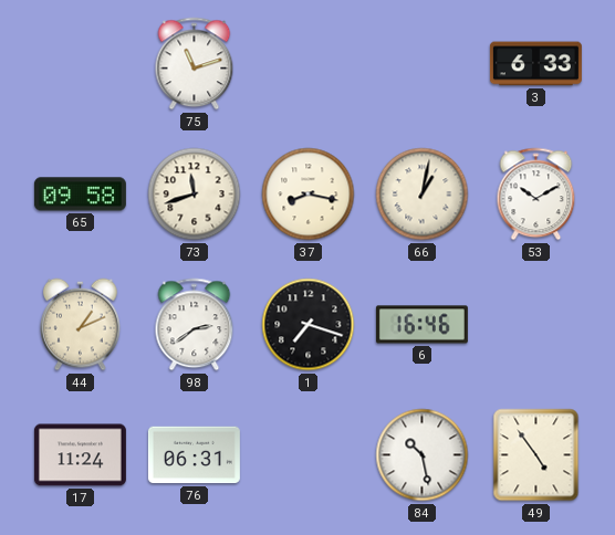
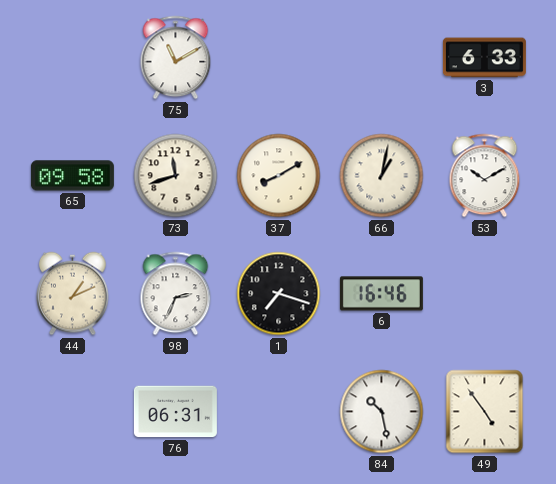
75: 11:12 -> 11:10 (176, 58)
37: 8:17 -> 8:10 (279, 176)
98: 2:39 -> 2:34 (176, 294)
17: 11:24 -> none (80, 455)
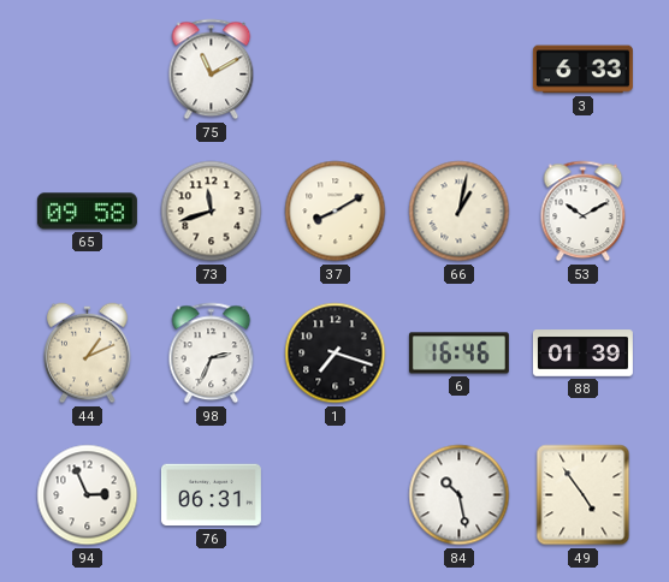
88: none -> 01:39 (582, 354)
94: none -> 2:56 (88, 495)
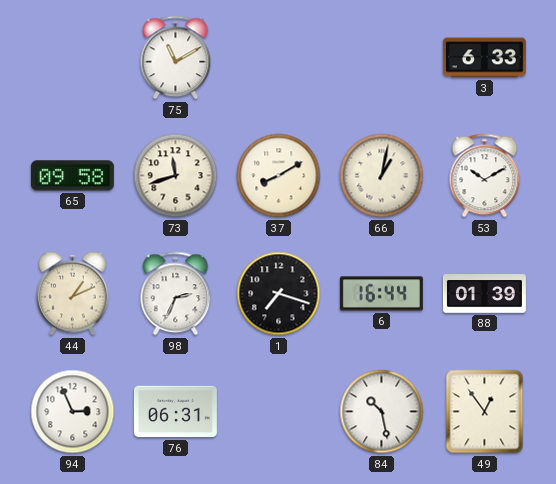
6: 16:46 -> 16:44 (381, 294)
49: 4:54 -> 12:54 (485, 412)
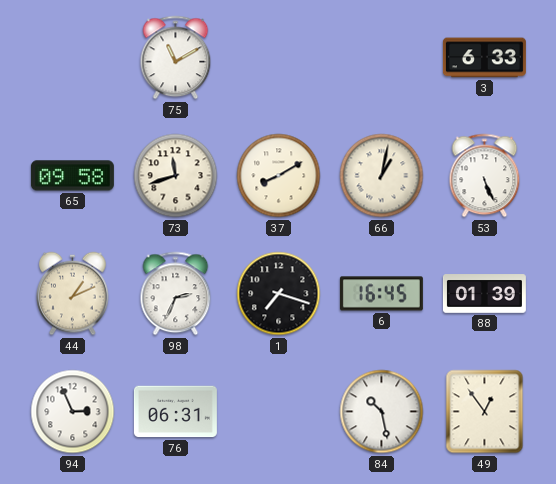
53: 10:10 -> 5:26 (485, 176)
6: 16:44 -> 16:45 (381, 294)
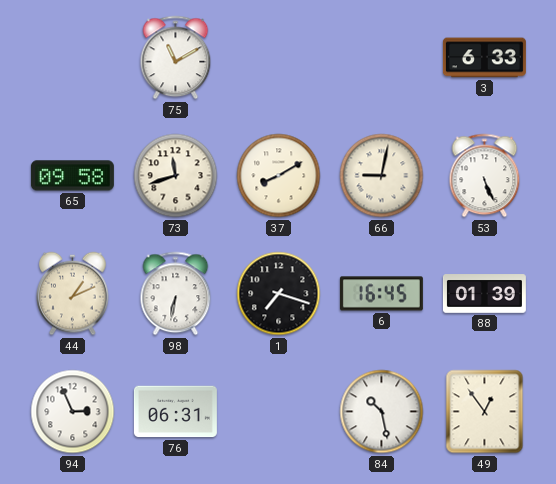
66: 1:02 -> 9:02 (382, 176)
98: 2:34 -> 6:32 (176, 294)
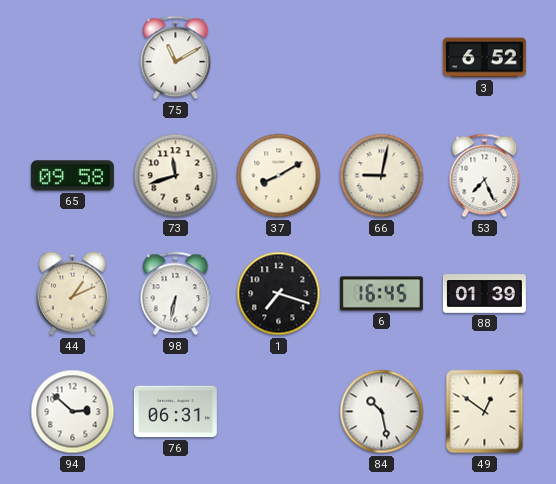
3: 6:33 -> 6:52 (484, 58)
53: 5:26 -> 7:26 (485, 176)
94: 2:56 -> 2:52 (73, 412)
49: 12:54 -> 12:51 (485, 412)
